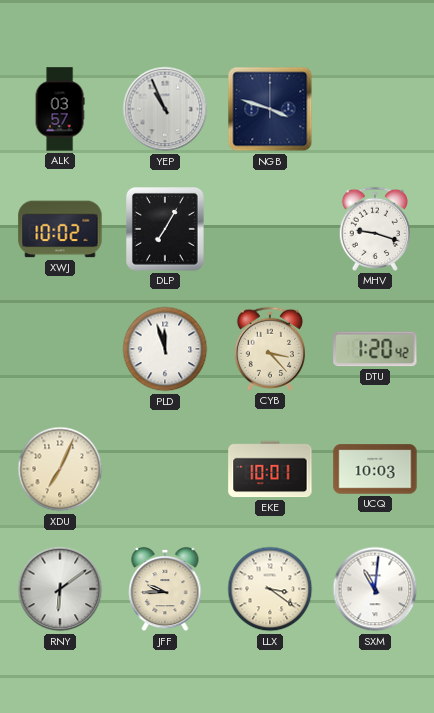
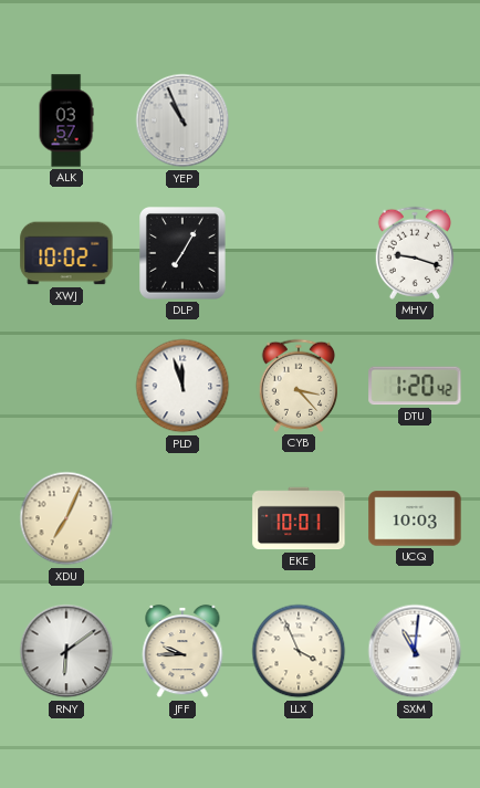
NGB: 3:48 -> none (270, 109)
LLX: 3:21 -> 3:56 (299, 651)
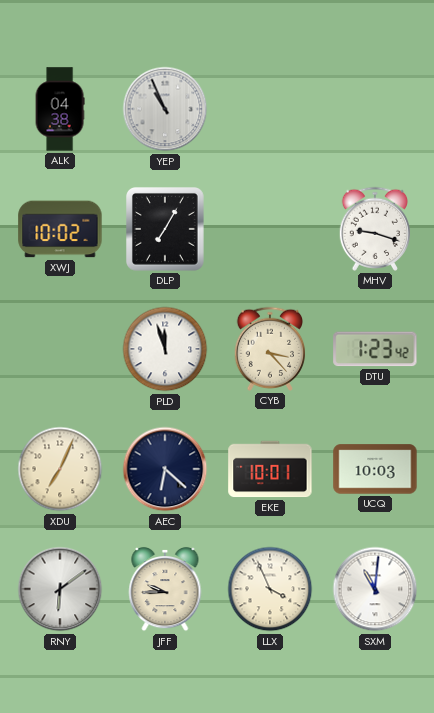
ALK: 03:57 -> 04:38 (60, 109)
DTU: 1:20 -> 1:23 (375, 349)
AEC: none -> 6:22 (165, 469)
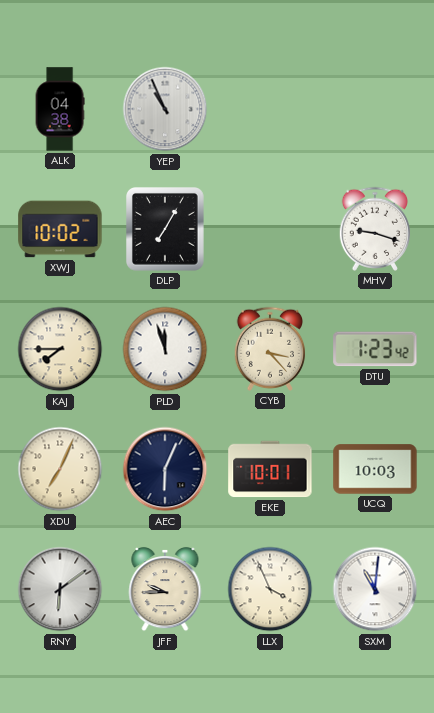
KAJ: none -> 7:45 (60, 349)
AEC: 6:22 -> 6:04 (165, 469)
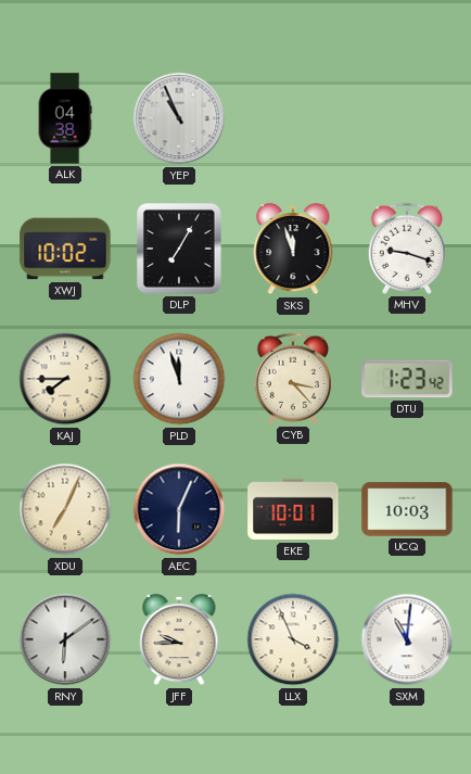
SKS: none -> 11:57 (293, 249)
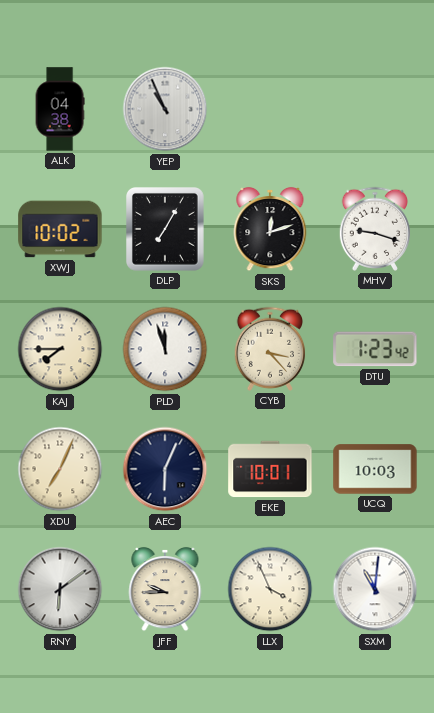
SKS: 11:57 -> 12:12 (270, 229)
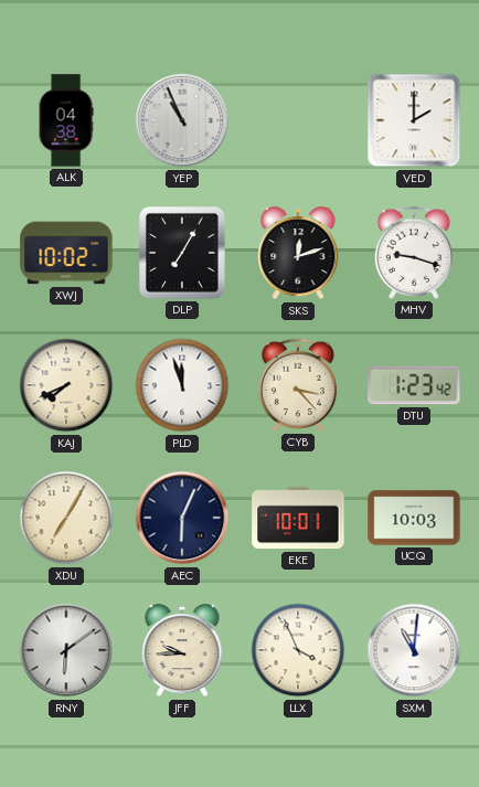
VED: none -> 2:00 (414, 120)
KAJ: 7:45 -> 7:41 (66, 385)
XDU: 7:04 -> 7:05 (66, 518)
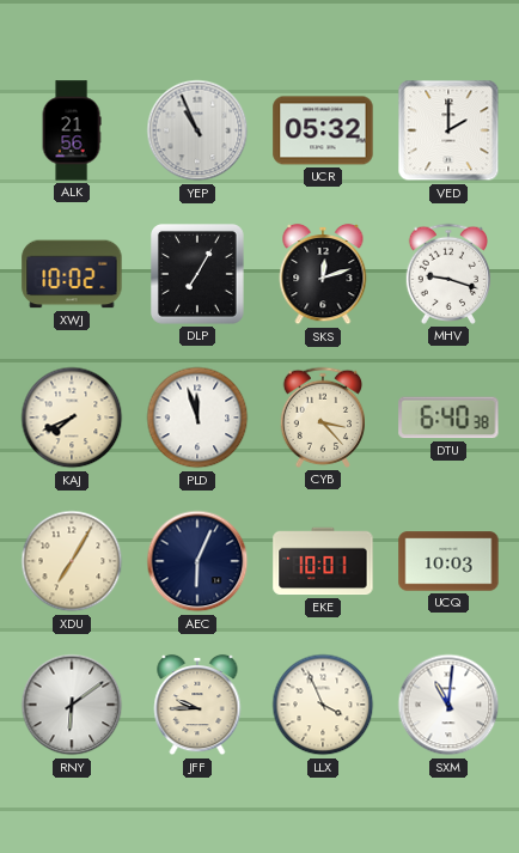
ALK: 04:38 -> 21:56 (72, 130)
UCR: none -> 05:32 (323, 130)
DTU: 1:23 -> 6:40 (448, 418)
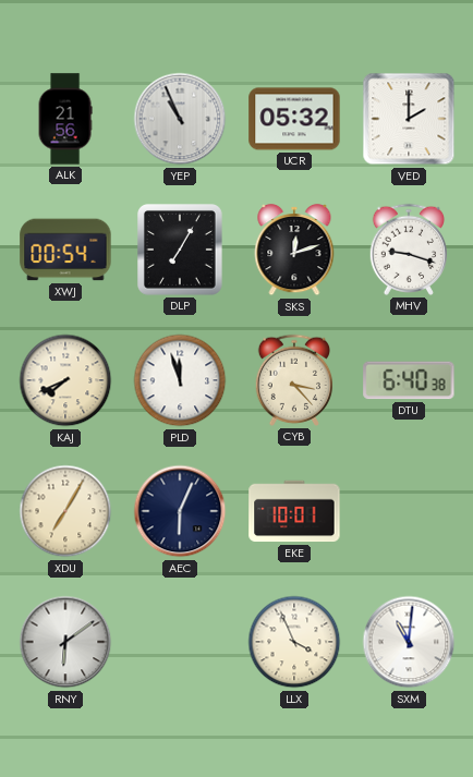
XWJ: 10:02 -> 00:54 (65, 250)
UCQ: 10:03 -> none (448, 561)
JFF: 9:45 -> none (197, 705)
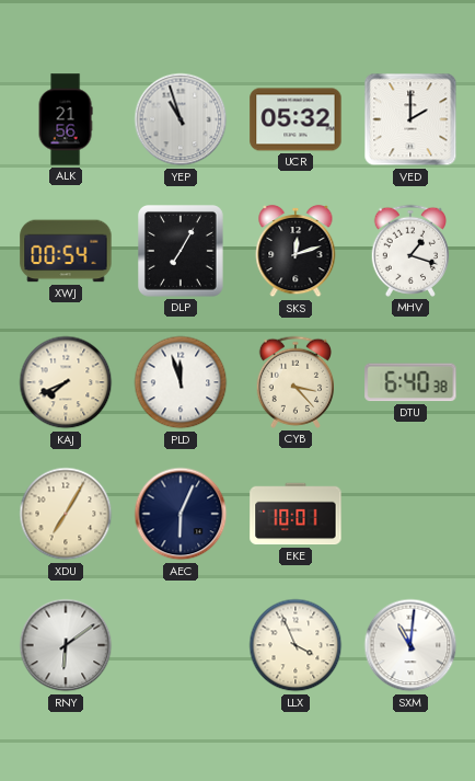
YEP: 10:56 -> 10:57 (181, 119)
MHV: 9:18 -> 1:18 (409, 251)
